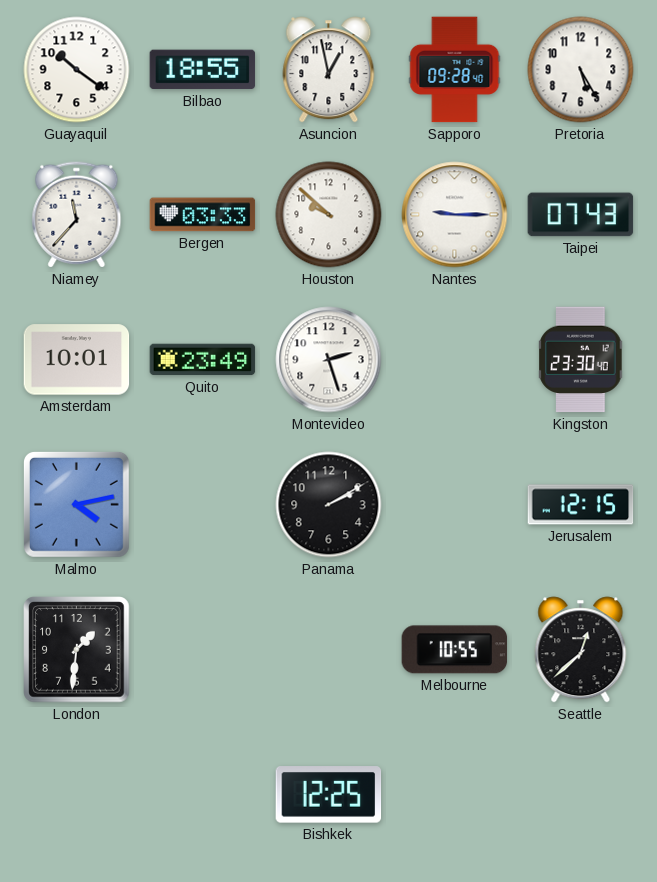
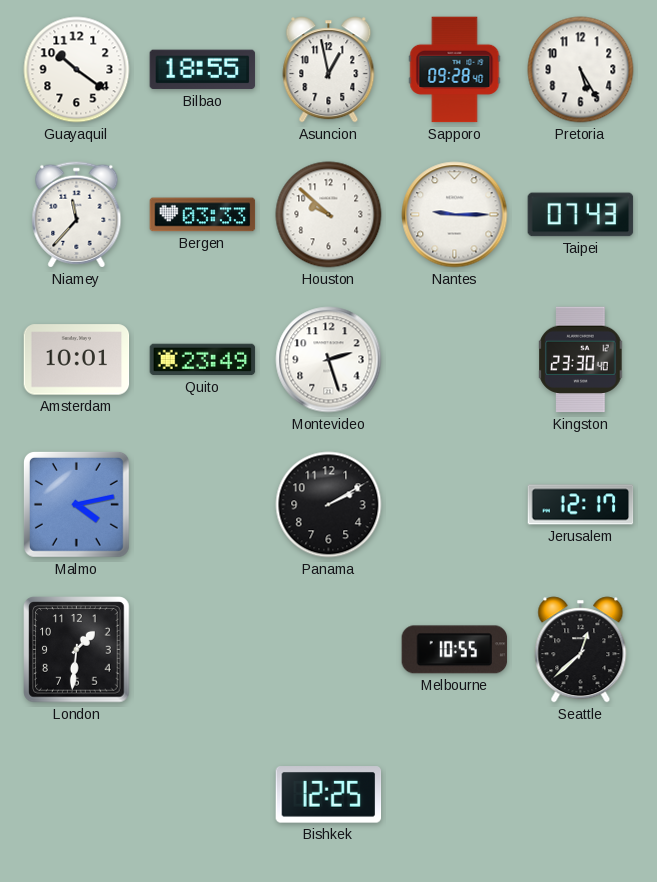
Jerusalem: 12:15 -> 12:17 (581, 505)
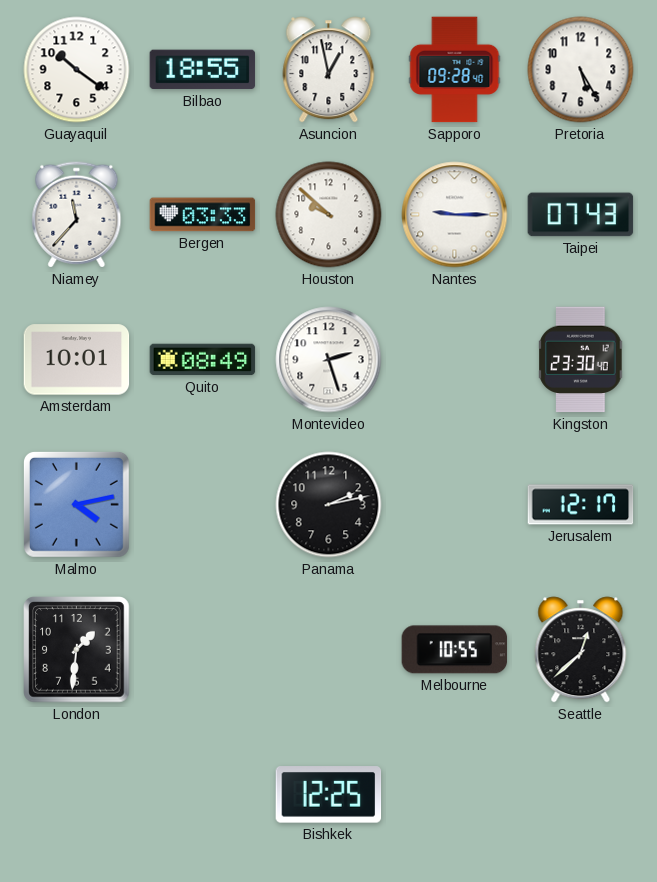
Quito: 23:49 -> 08:49 (203, 360)
Panama: 2:10 -> 2:13 (329, 505)
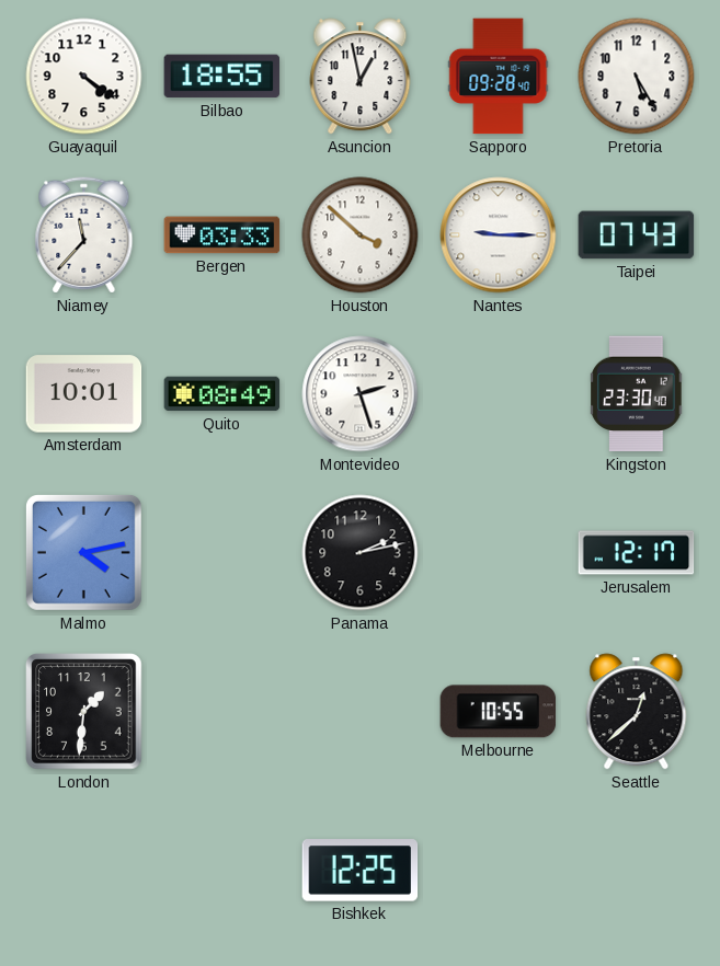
Guayaquil: 10:21 -> 4:21 (84, 77)
Houston: 9:52 -> 3:52 (361, 235)
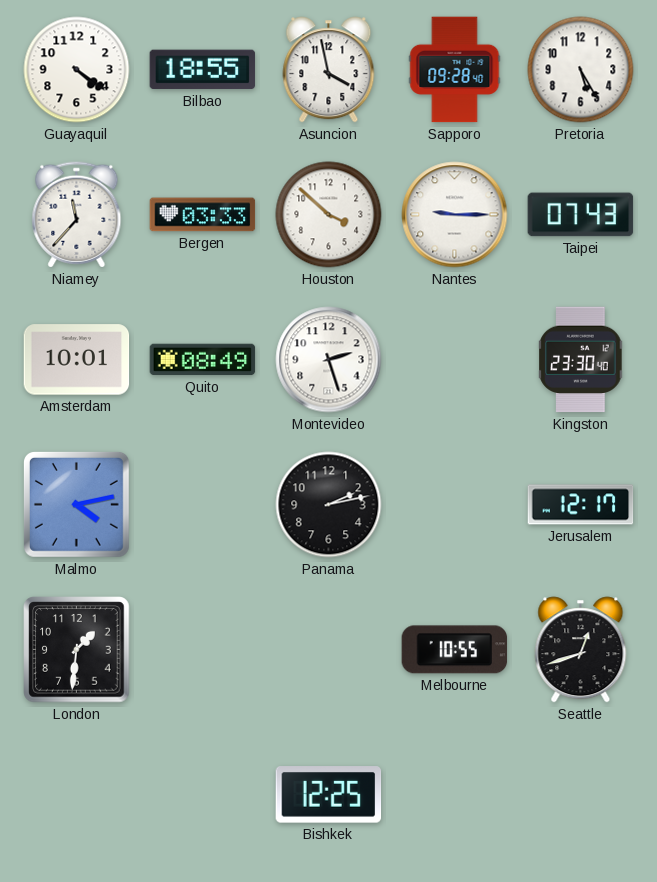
Asuncion: 12:58 -> 3:58 (329, 70)
Seattle: 12:38 -> 12:42 (581, 650)
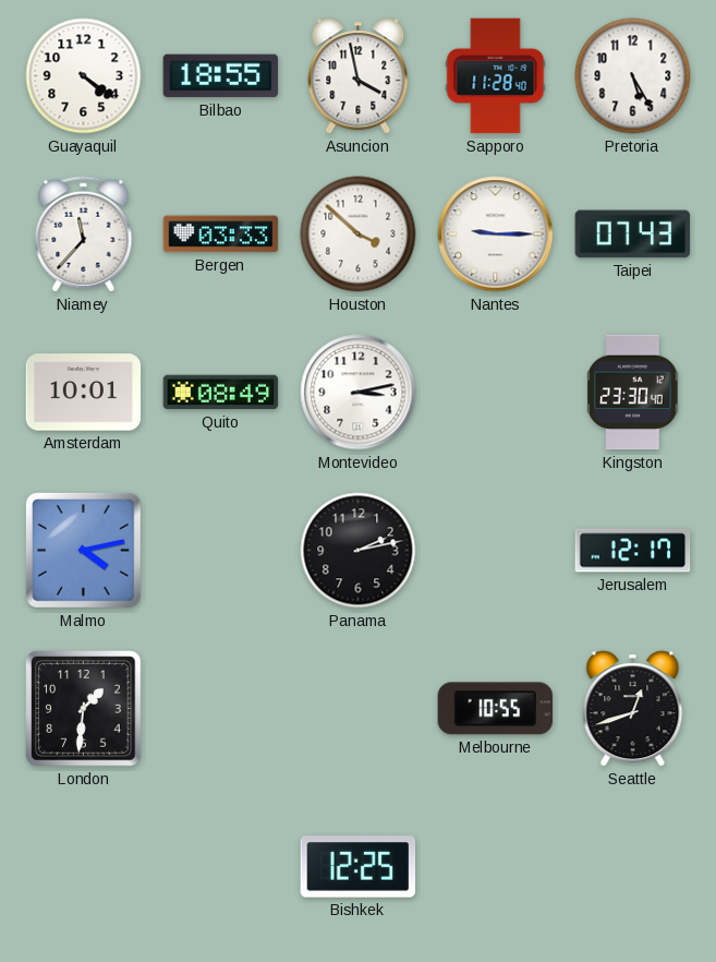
Sapporo: 09:28 -> 11:28 (496, 76)
Montevideo: 2:27 -> 3:13 (359, 393)
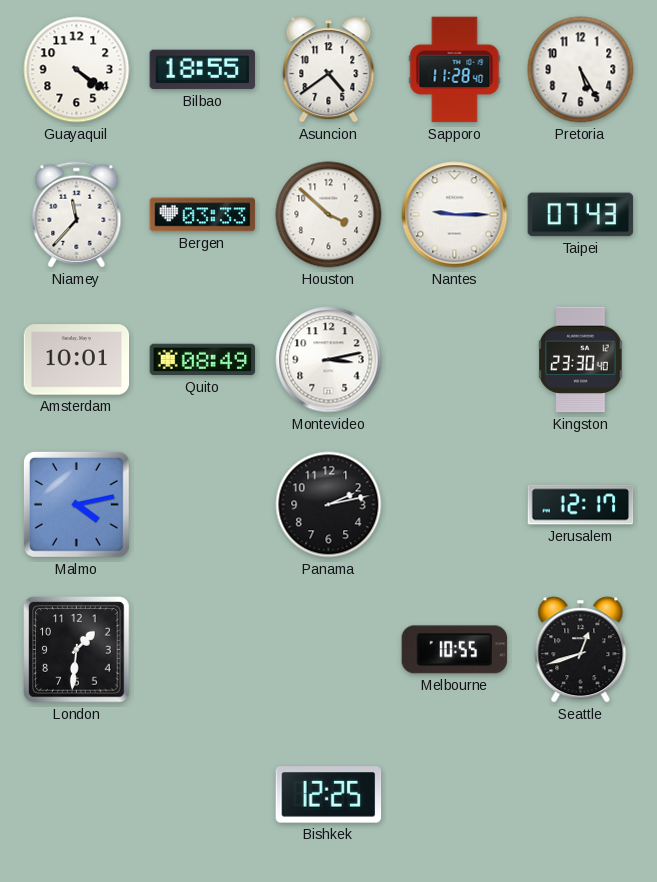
Asuncion: 3:58 -> 4:39 (329, 70)
